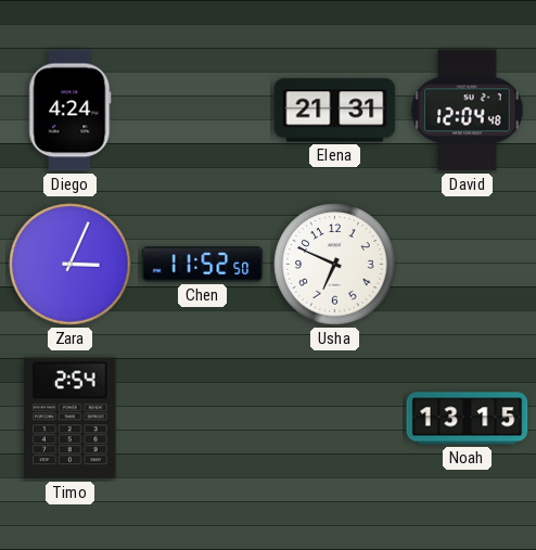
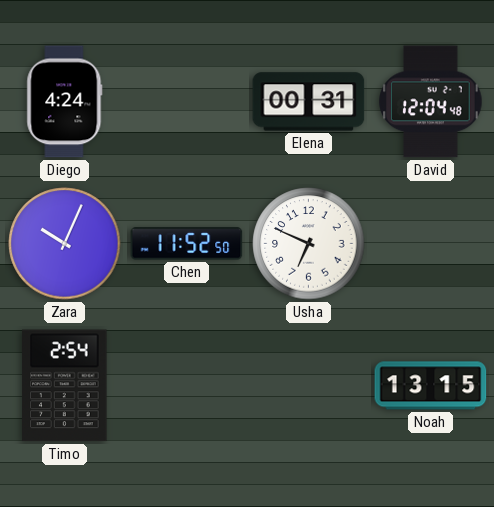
Elena: 21:31 -> 00:31 (309, 102)
Zara: 3:04 -> 10:04 (65, 244)
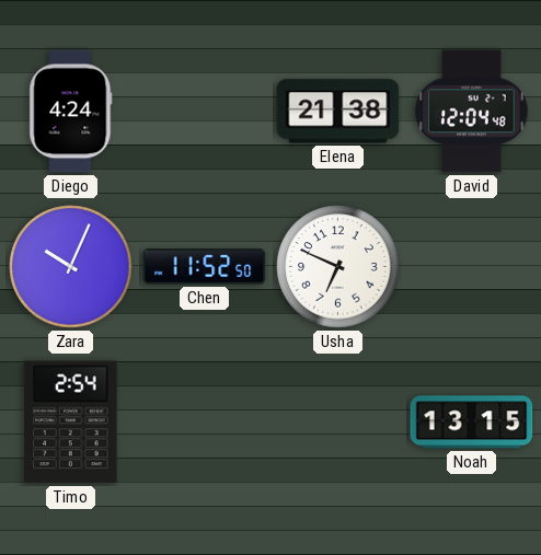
Elena: 00:31 -> 21:38 (338, 112)
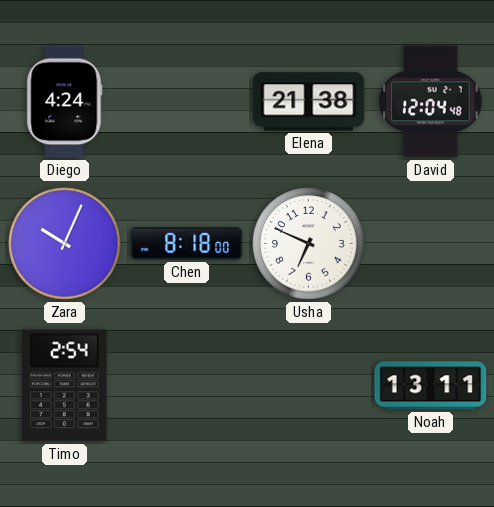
Chen: 11:52 -> 8:18 (187, 244)
Noah: 13:15 -> 13:11 (431, 386)
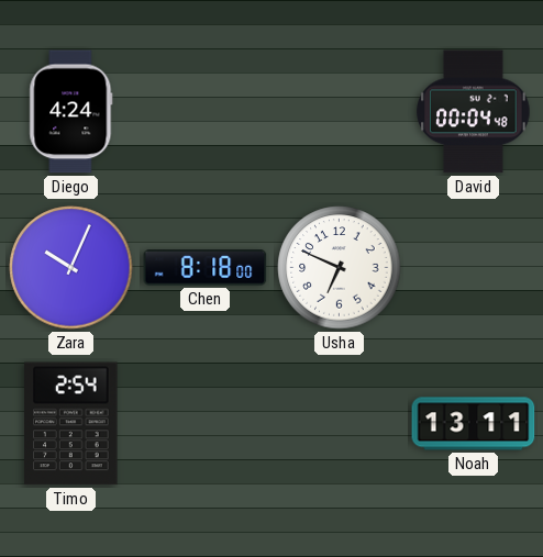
Elena: 21:38 -> none (309, 102)
David: 12:04 -> 00:04 (474, 112)
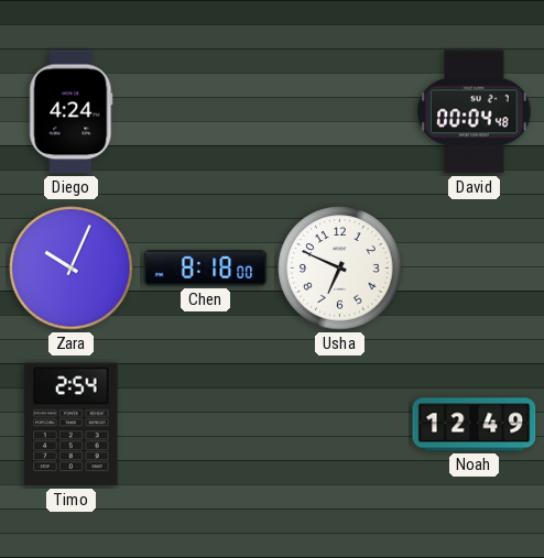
Noah: 13:11 -> 12:49 (475, 425)
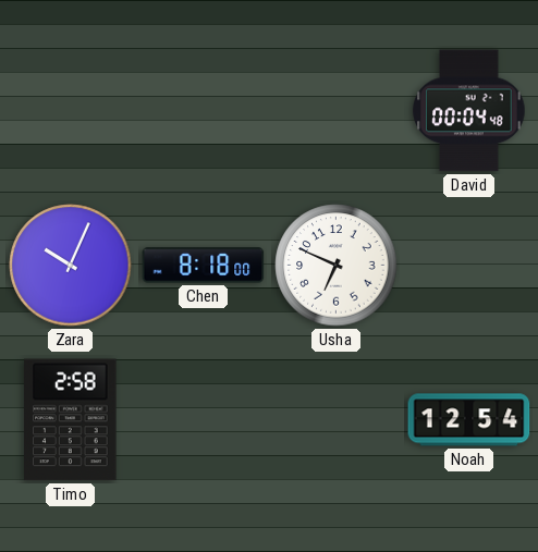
Diego: 4:24 -> none (72, 112)
Timo: 2:54 -> 2:58 (71, 420)
Noah: 12:49 -> 12:54 (469, 420)
